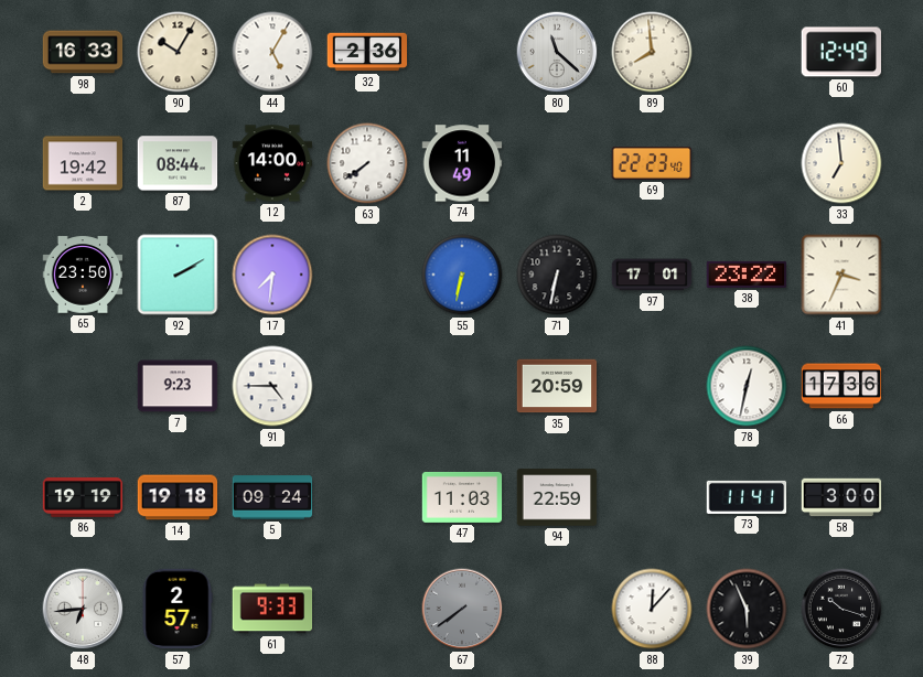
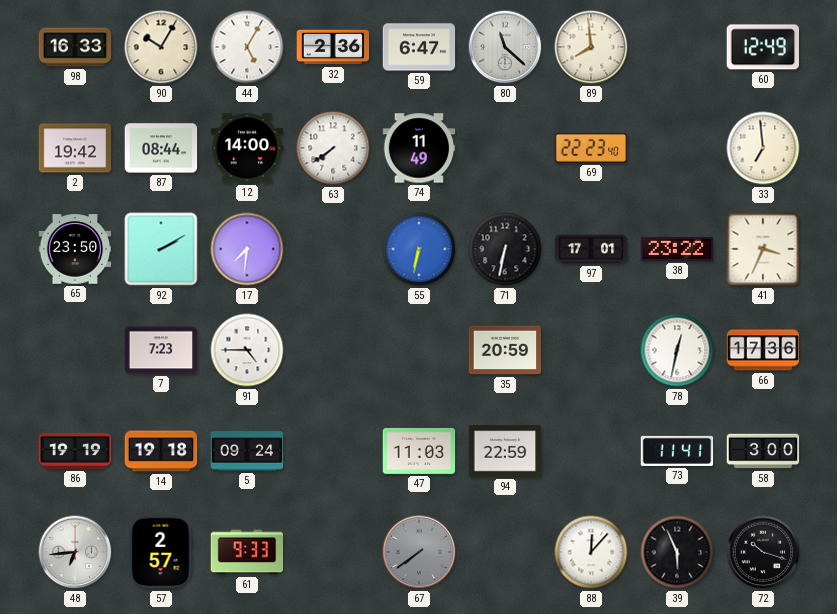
59: none -> 6:47 (419, 47)
7: 9:23 -> 7:23 (161, 350)
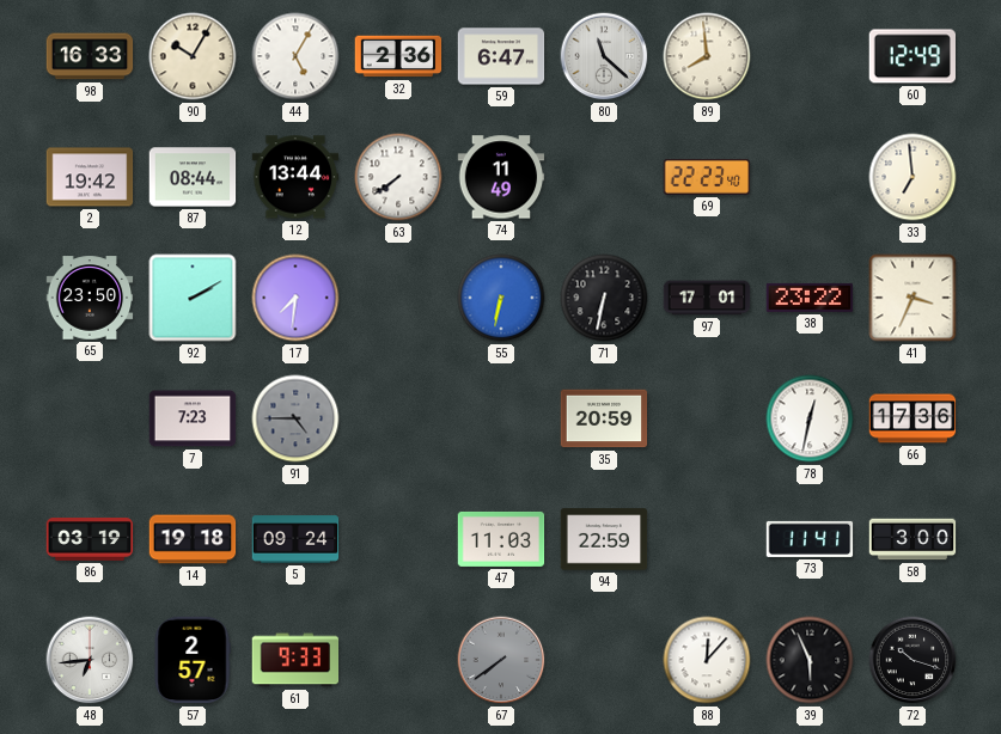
12: 14:00 -> 13:44 (295, 177)
91 dial: white -> grey (295, 418)
86: 19:19 -> 03:19 (90, 540)
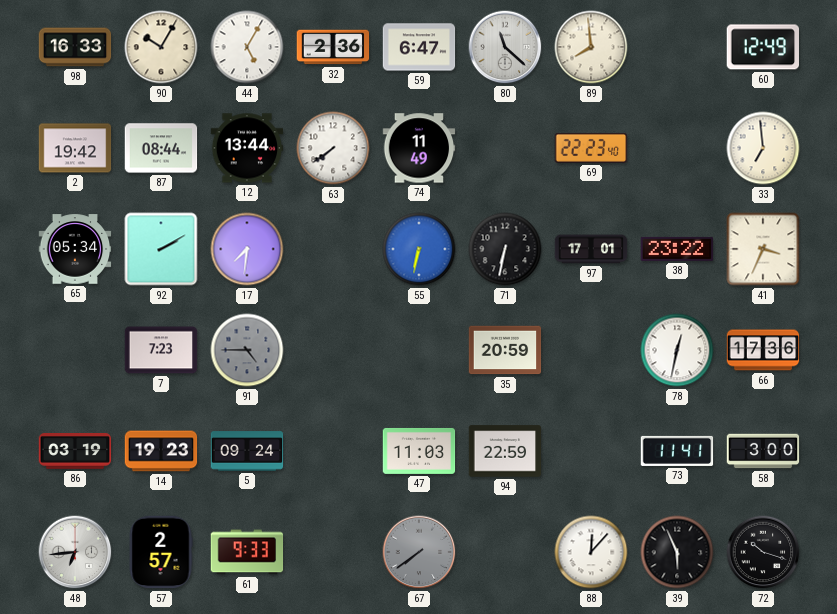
65: 23:50 -> 05:34 (75, 249)
14: 19:18 -> 19:23 (161, 451)
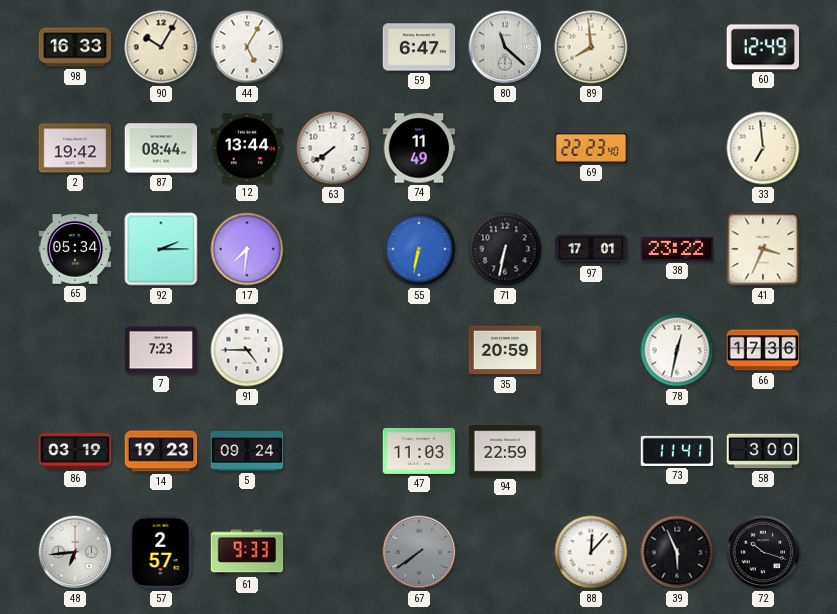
32: 2:36 -> none (333, 47)
92: 2:10 -> 2:15 (161, 249)
91 dial: grey -> white (247, 350)
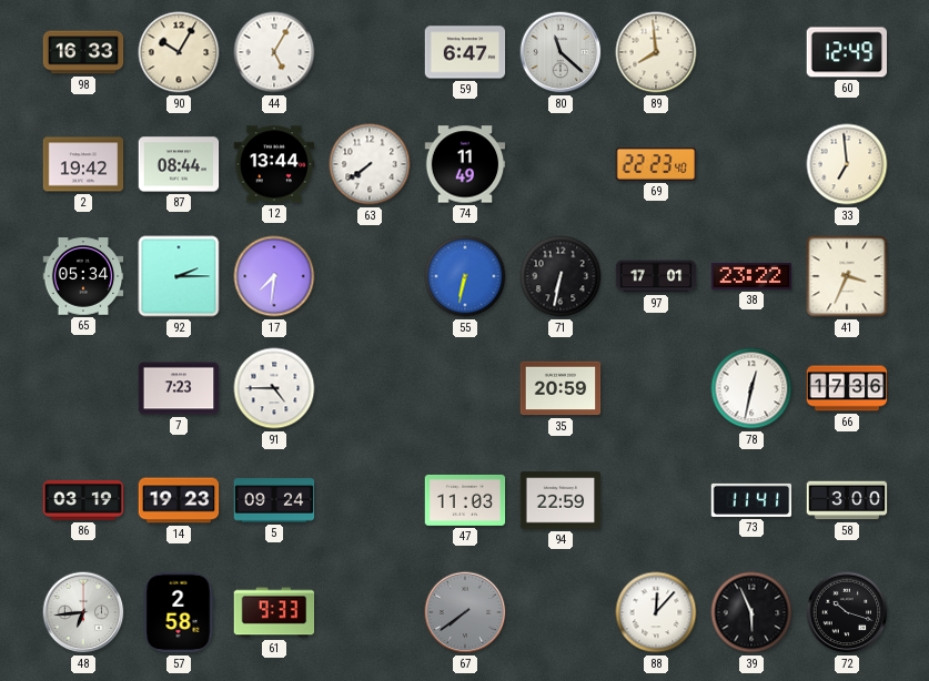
57: 2:57 -> 2:58 (179, 612)
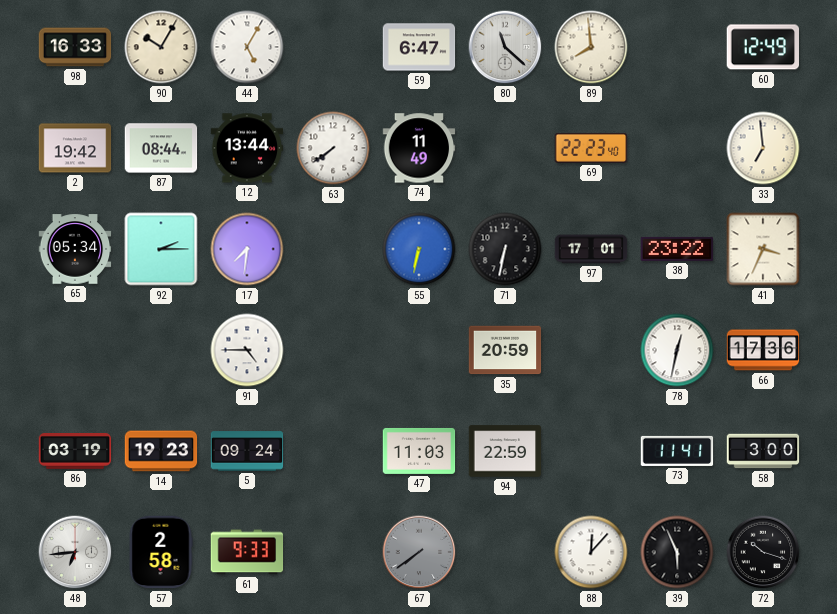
7: 7:23 -> none (179, 388)
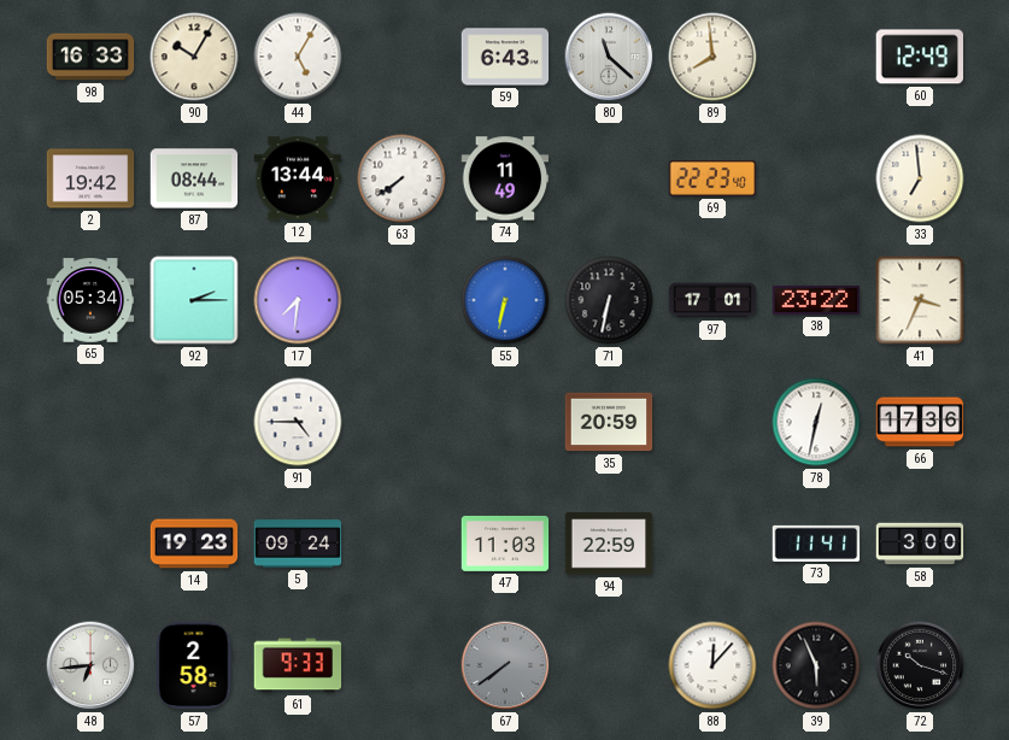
59: 6:47 -> 6:43 (505, 57)
86: 03:19 -> none (75, 452)
